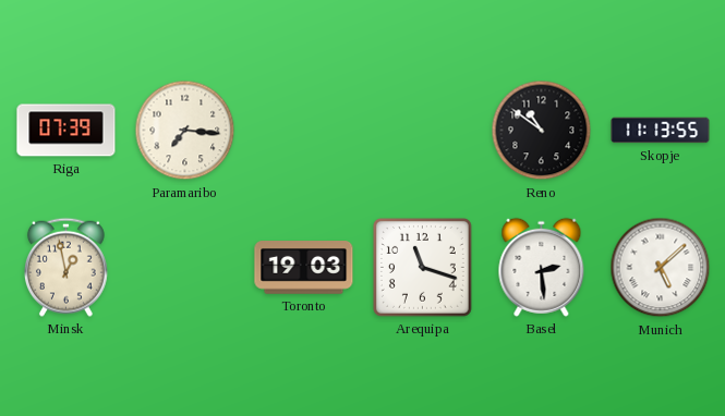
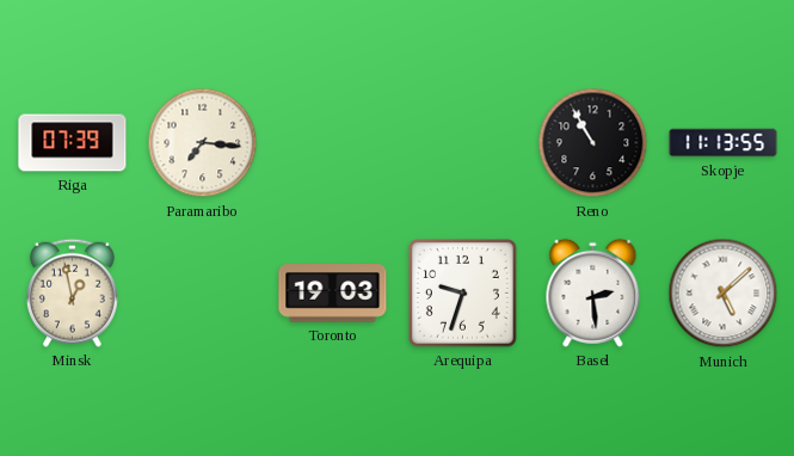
Reno: 10:51 -> 10:55 (593, 143)
Arequipa: 11:18 -> 9:33 (462, 292)
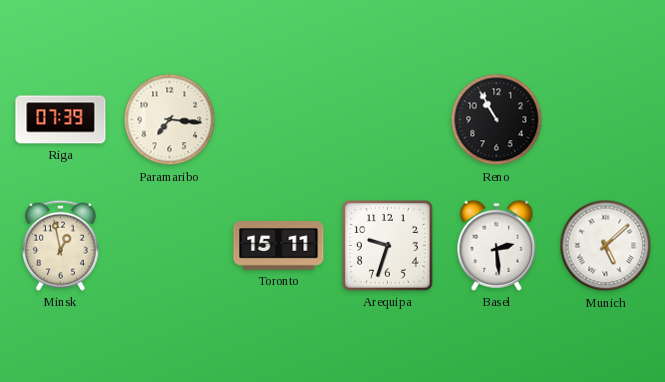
Skopje: 11:13 -> none (724, 143)
Toronto: 19:03 -> 15:11 (279, 246)
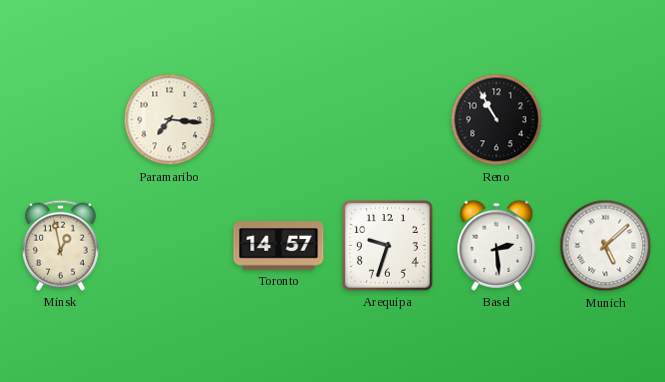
Riga: 07:39 -> none (61, 120)
Toronto: 15:11 -> 14:57 (279, 246)
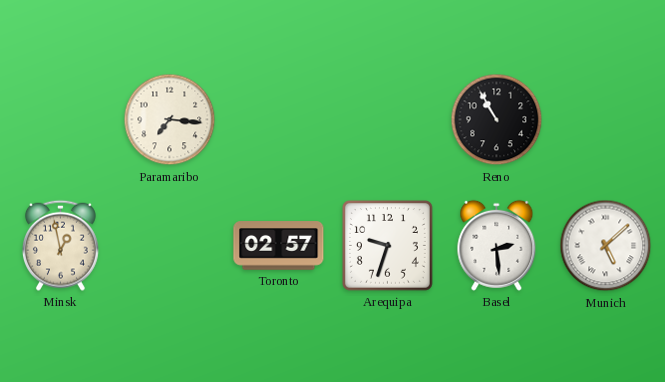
Toronto: 14:57 -> 02:57 (279, 246)
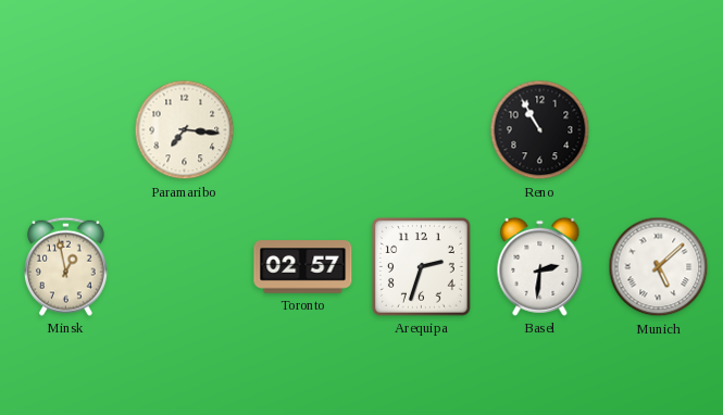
Arequipa: 9:33 -> 2:33 (421, 266)
Basel: 2:29 -> 2:31 (540, 266)
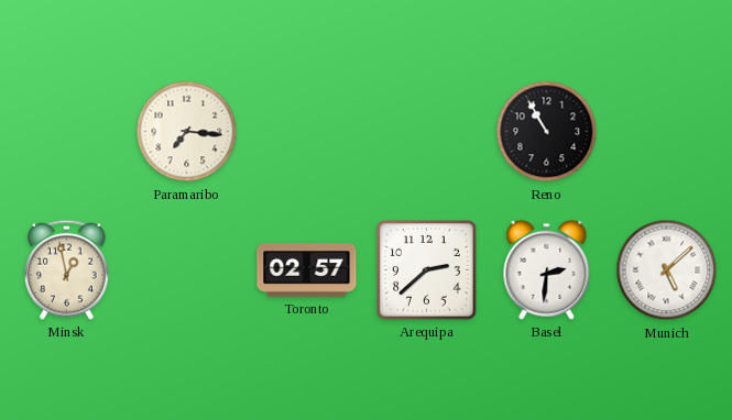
Arequipa: 2:33 -> 2:38 (426, 269)
